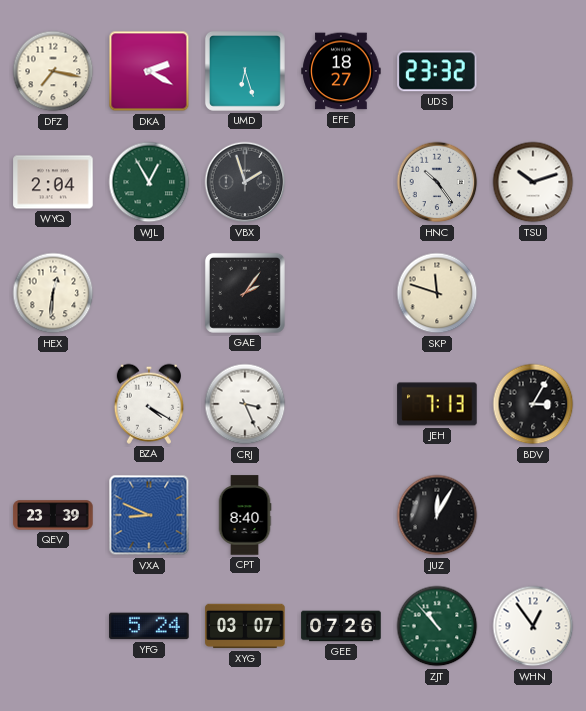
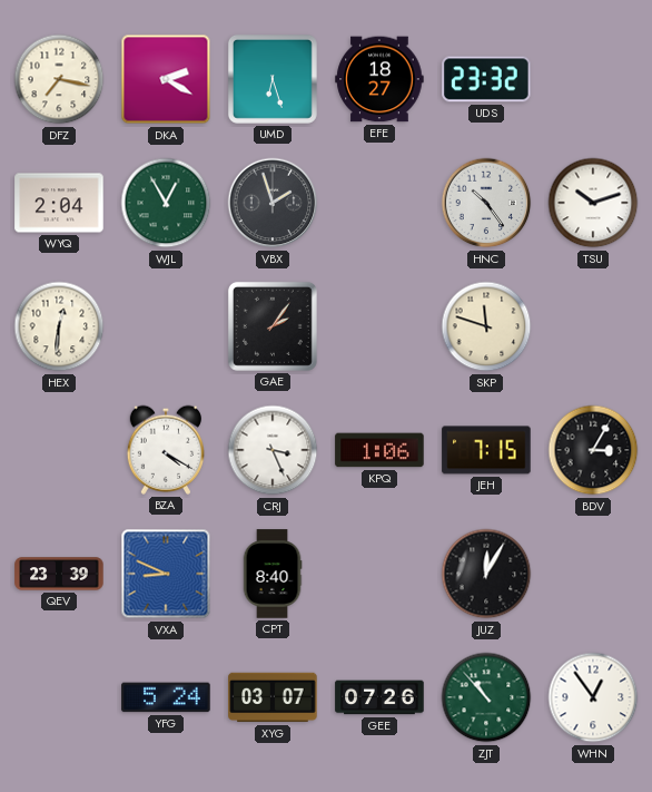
KPQ: none -> 1:06 (379, 450)
JEH: 7:13 -> 7:15 (486, 450)
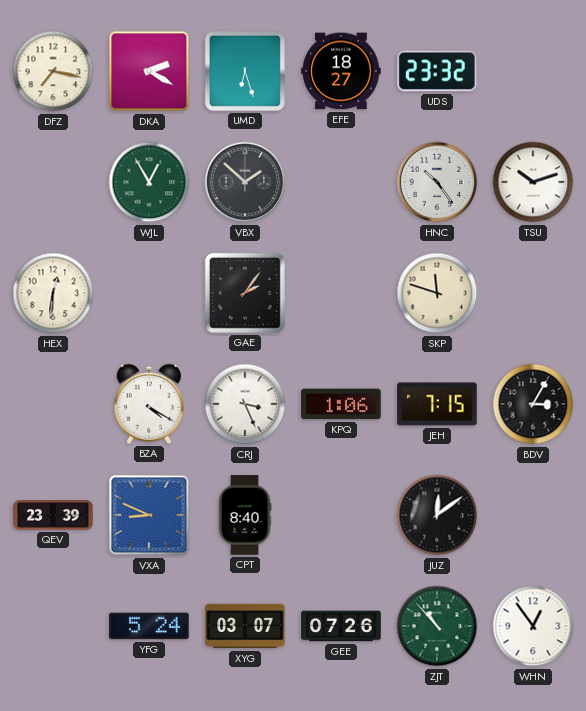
WYQ: 2:04 -> none (59, 203)
VBX: 1:57 -> 1:52 (245, 182)
JUZ: 12:05 -> 12:09 (437, 515)
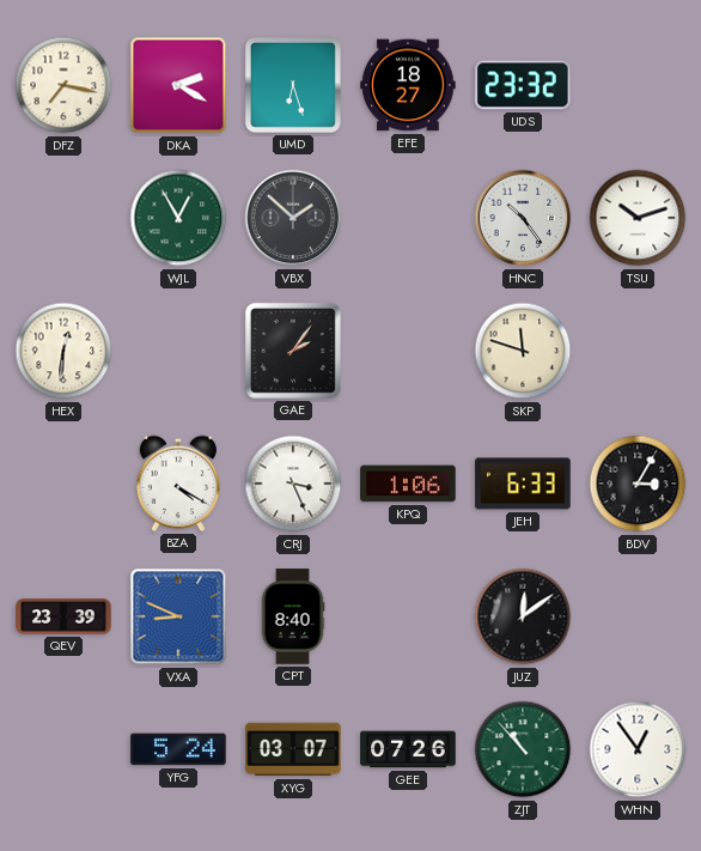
JEH: 7:15 -> 6:33 (523, 484)
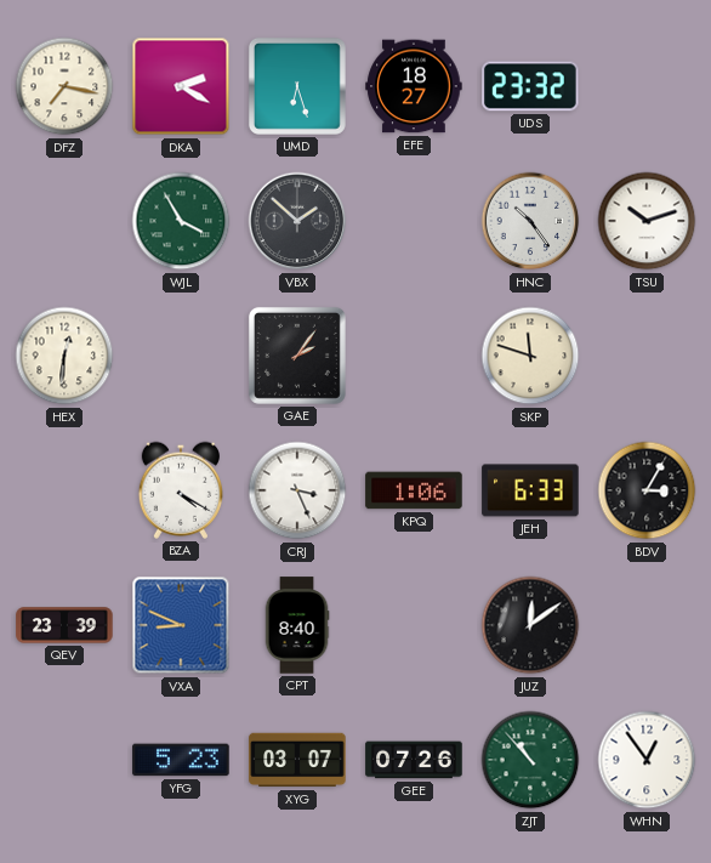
WJL: 12:55 -> 3:55 (181, 221)
YFG: 5:24 -> 5:23 (181, 760)
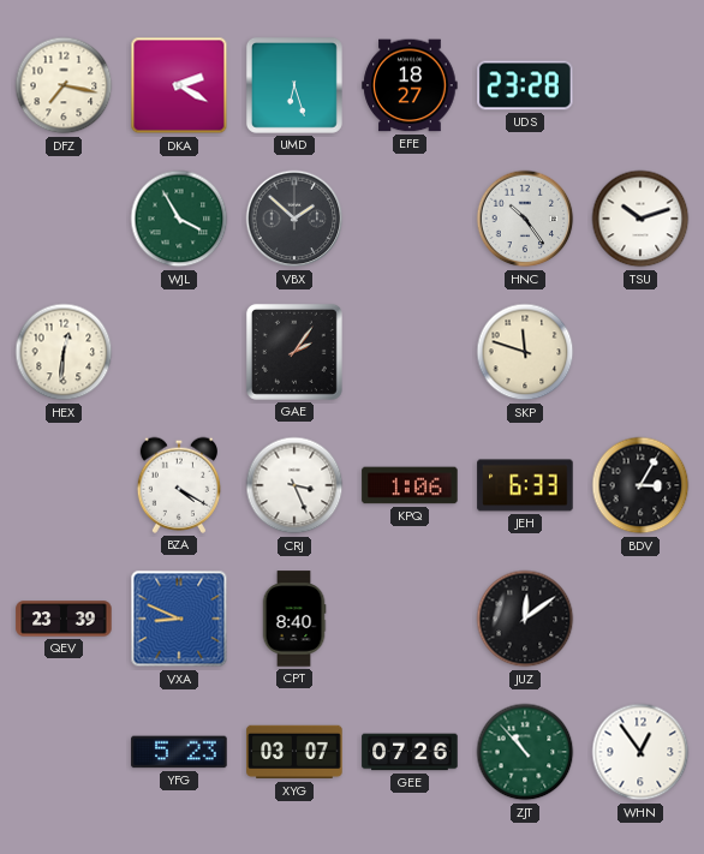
UDS: 23:32 -> 23:28 (525, 85)
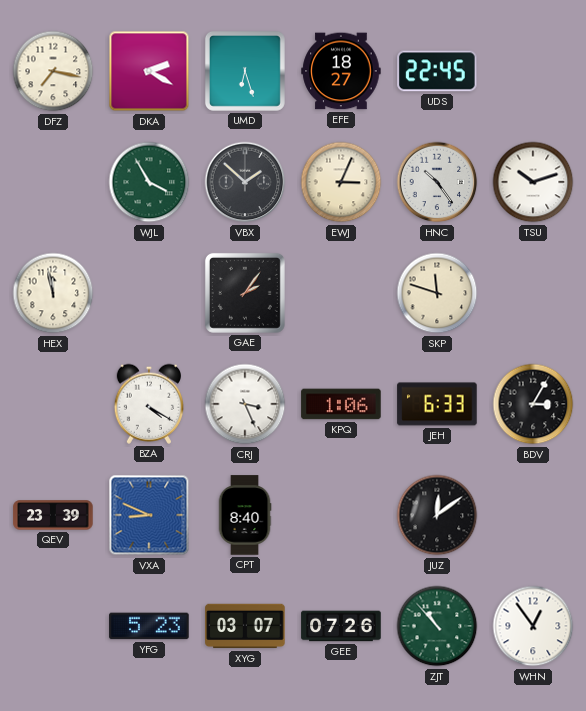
UDS: 23:28 -> 22:45 (437, 71)
EWJ: none -> 3:04 (341, 182)
HEX: 12:31 -> 11:58 (53, 293)
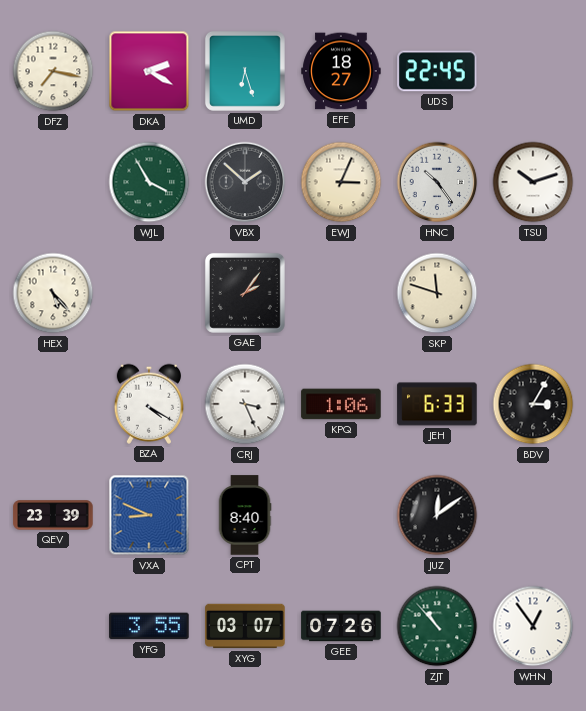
HEX: 11:58 -> 5:23 (53, 293)
YFG: 5:23 -> 3:55 (149, 626)
